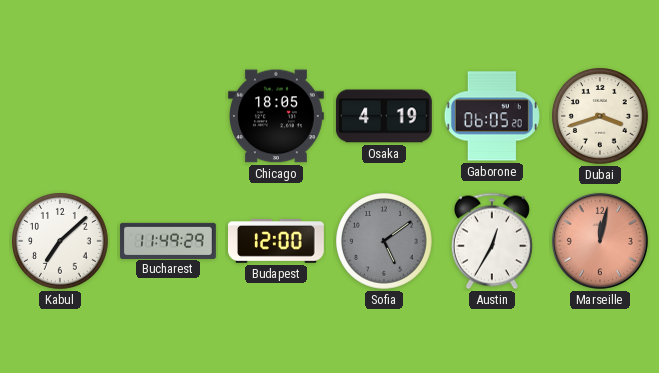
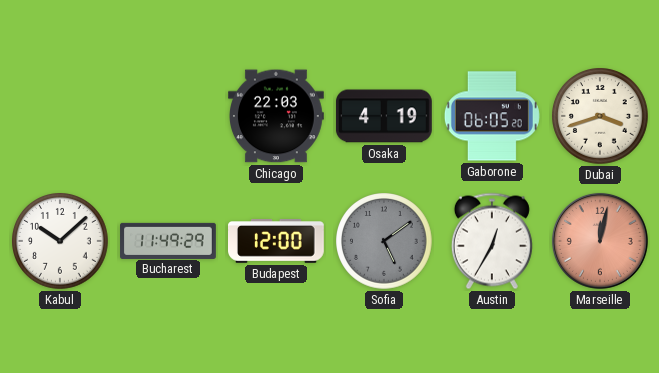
Chicago: 18:05 -> 22:03 (277, 116)
Kabul: 7:08 -> 10:08 (61, 242)
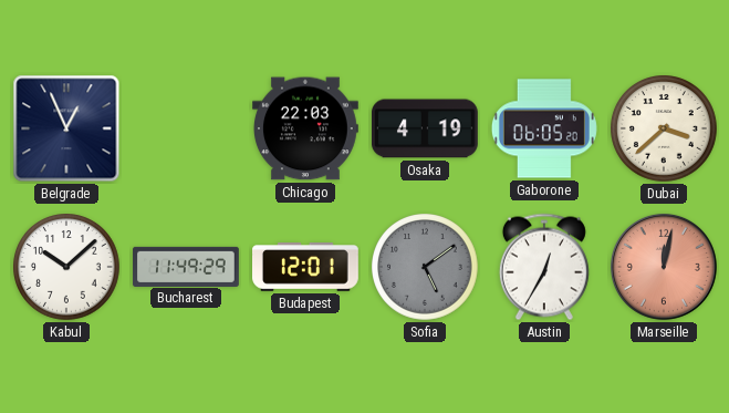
Belgrade: none -> 12:56 (66, 128)
Dubai: 3:42 -> 3:38 (665, 130)
Budapest: 12:00 -> 12:01 (306, 268)
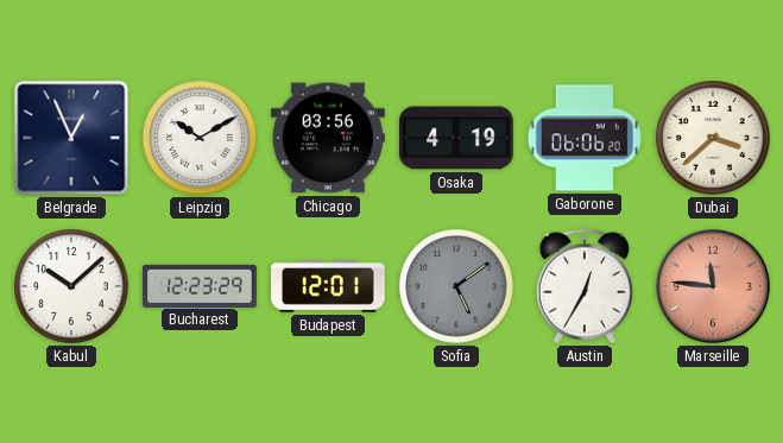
Leipzig: none -> 10:10 (201, 139)
Chicago: 22:03 -> 03:56 (329, 138)
Gaborone: 06:05 -> 06:06 (585, 138)
Bucharest: 11:49 -> 12:23 (200, 285)
Marseille: 12:02 -> 11:46 (713, 286)
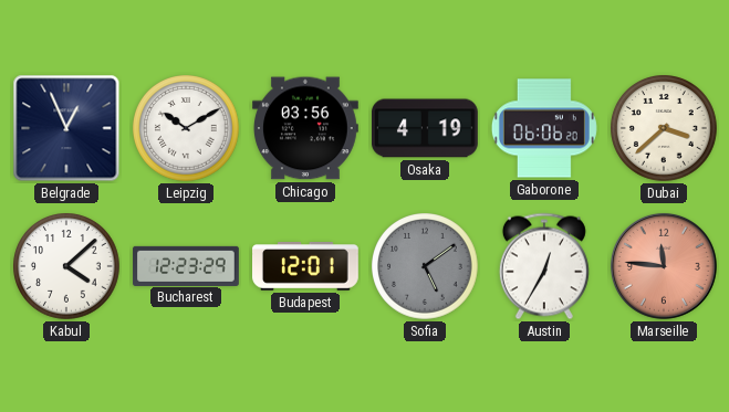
Kabul: 10:08 -> 4:08 (67, 267)
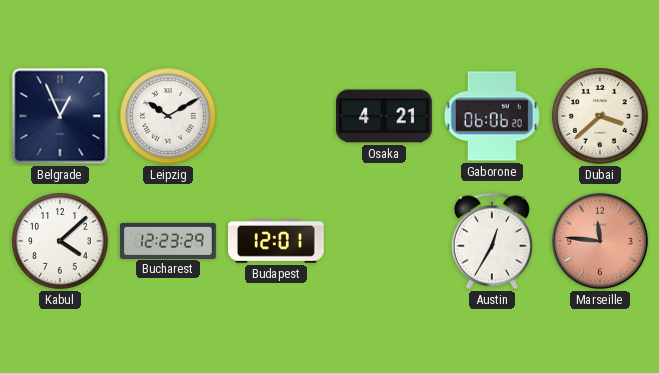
Chicago: 03:56 -> none (306, 128)
Osaka: 4:19 -> 4:21 (384, 116)
Sofia: 5:09 -> none (426, 267)
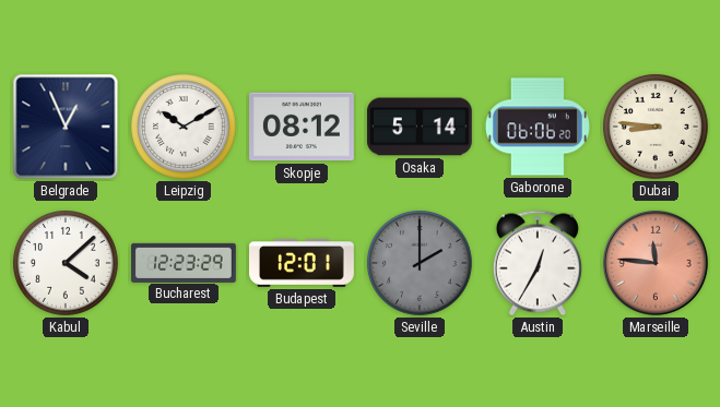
Skopje: none -> 08:12 (303, 127)
Osaka: 4:21 -> 5:14 (420, 127)
Dubai: 3:38 -> 8:46 (657, 128)
Seville: none -> 2:00 (421, 264)
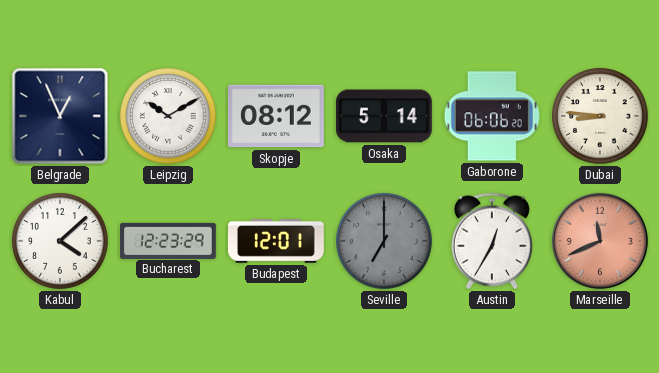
Seville: 2:00 -> 7:00 (385, 242)
Marseille: 11:46 -> 11:41 (600, 241)
